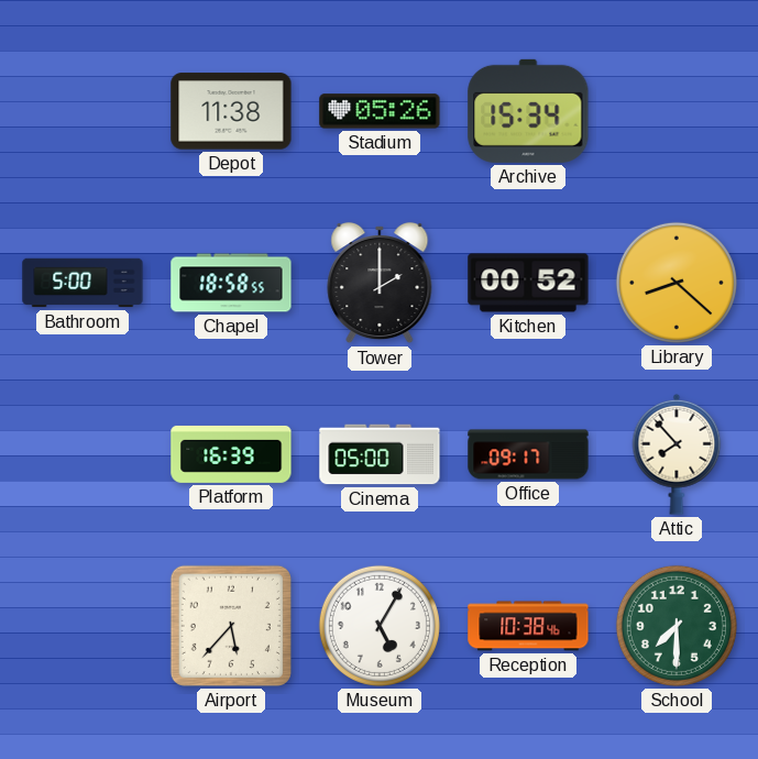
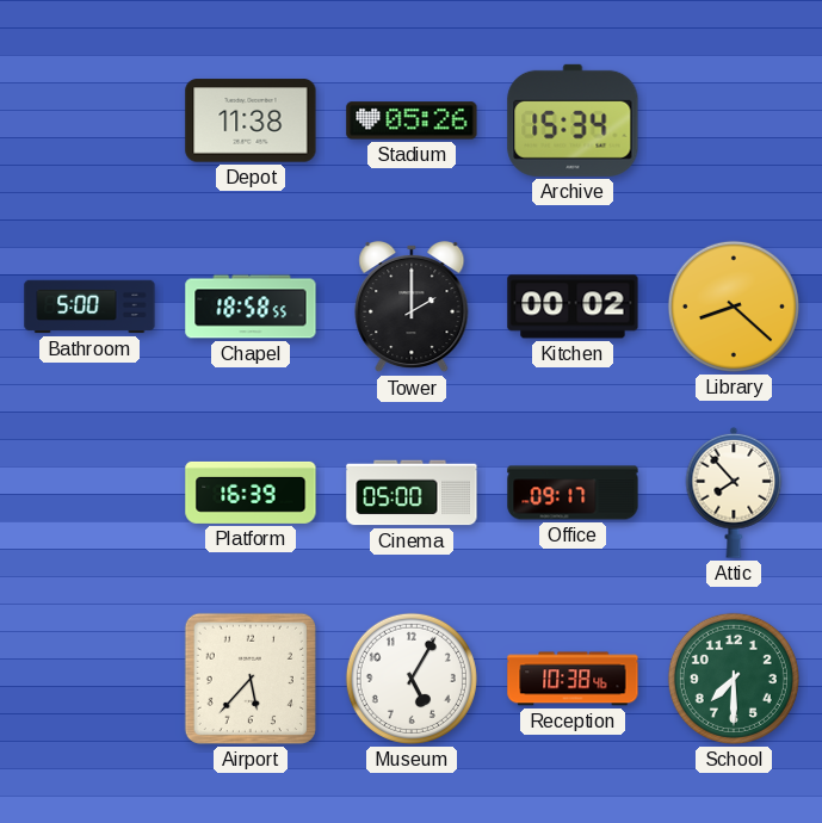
Kitchen: 00:52 -> 00:02 (573, 307)
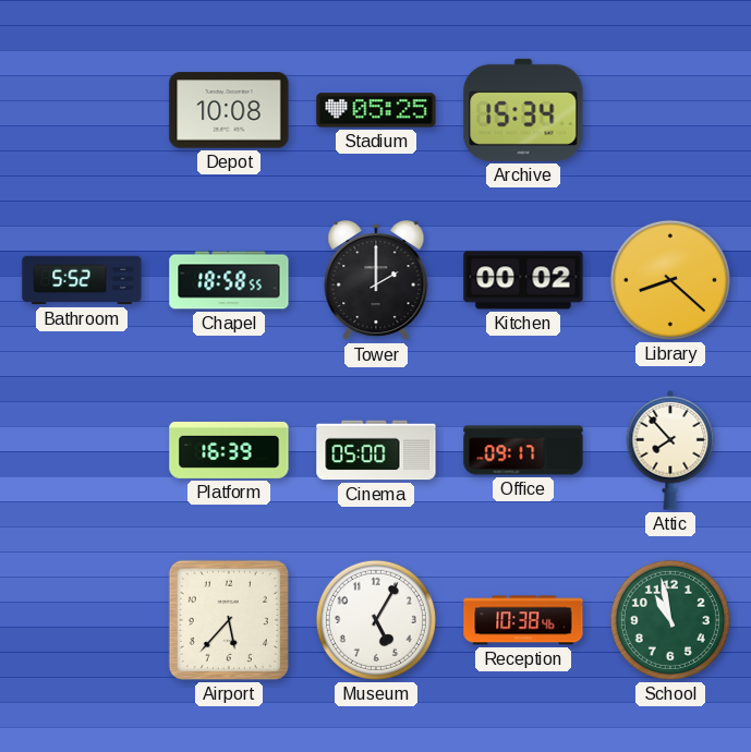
Depot: 11:38 -> 10:08 (229, 110)
Stadium: 05:26 -> 05:25 (376, 110)
Bathroom: 5:00 -> 5:52 (82, 280)
School: 7:30 -> 10:58 (670, 620)
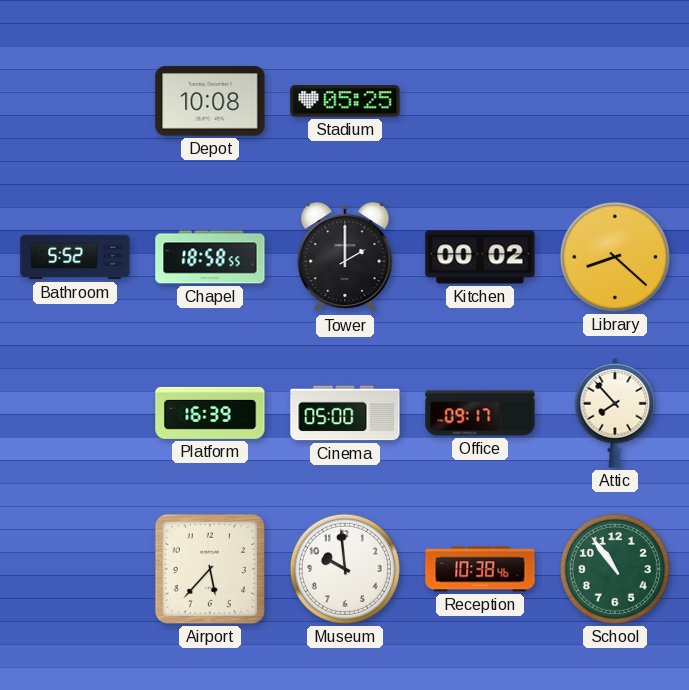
Archive: 15:34 -> none (523, 110)
Museum: 5:05 -> 9:59 (345, 569)
School: 10:58 -> 10:54 (615, 569)
